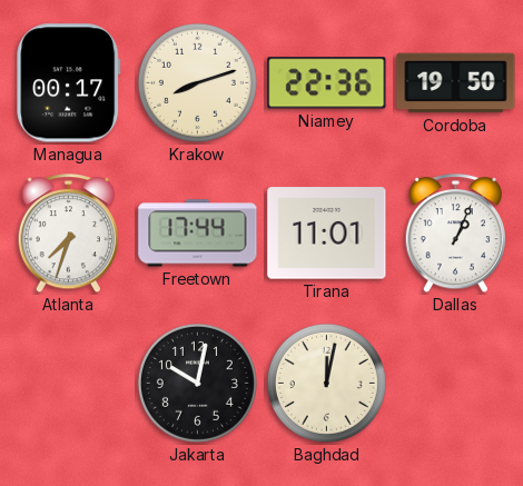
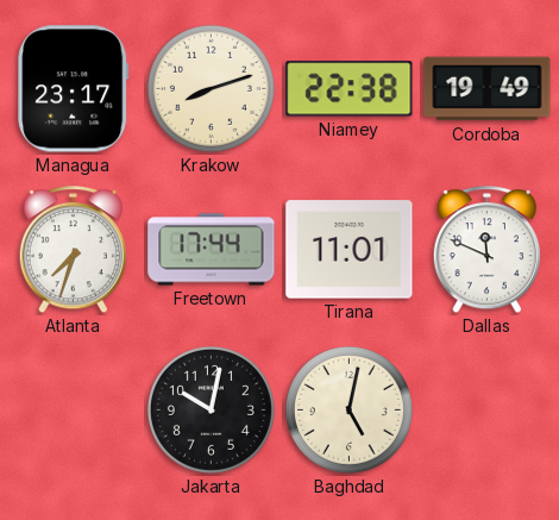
Managua: 00:17 -> 23:17 (74, 89)
Niamey: 22:36 -> 22:38 (350, 89)
Cordoba: 19:50 -> 19:49 (488, 89)
Dallas: 1:04 -> 11:49 (486, 250)
Baghdad: 12:02 -> 5:02 (348, 409)
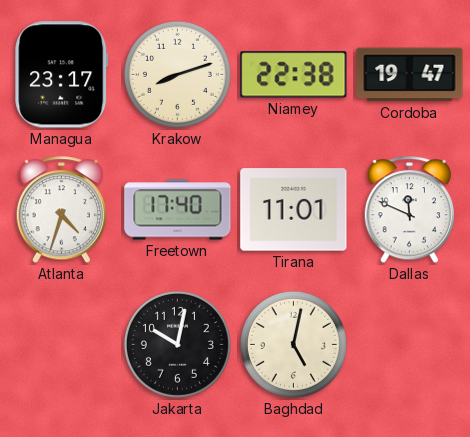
Cordoba: 19:49 -> 19:47 (410, 75)
Atlanta: 7:33 -> 4:33 (61, 210)
Freetown: 17:44 -> 17:40 (178, 210)
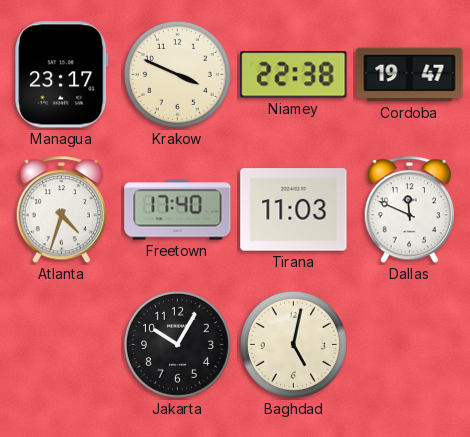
Krakow: 8:12 -> 3:49 (177, 74)
Tirana: 11:01 -> 11:03 (294, 210)
Jakarta: 10:02 -> 10:05 (177, 344)
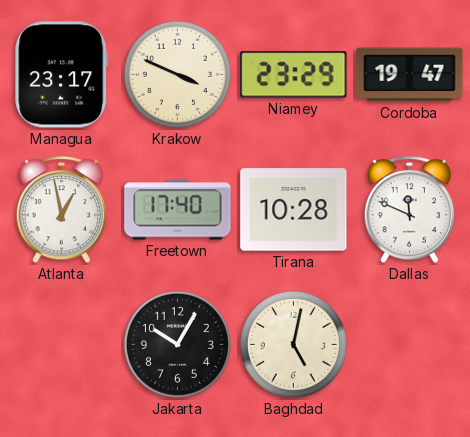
Niamey: 22:38 -> 23:29 (294, 75)
Atlanta: 4:33 -> 12:58 (61, 210)
Tirana: 11:03 -> 10:28 (294, 210)
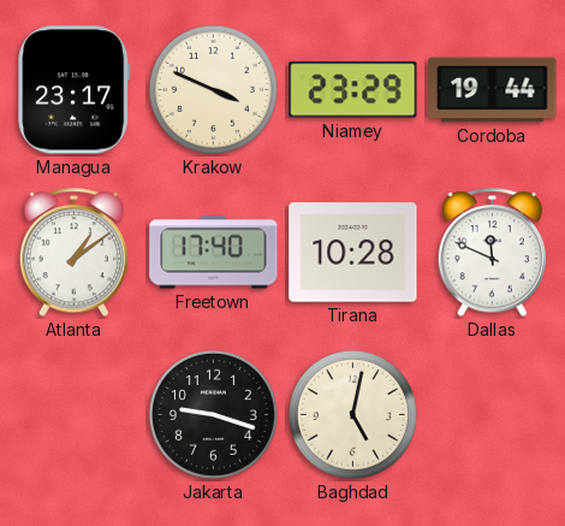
Cordoba: 19:47 -> 19:44 (493, 90)
Atlanta: 12:58 -> 1:09 (73, 253)
Jakarta: 10:05 -> 9:18 (213, 414)
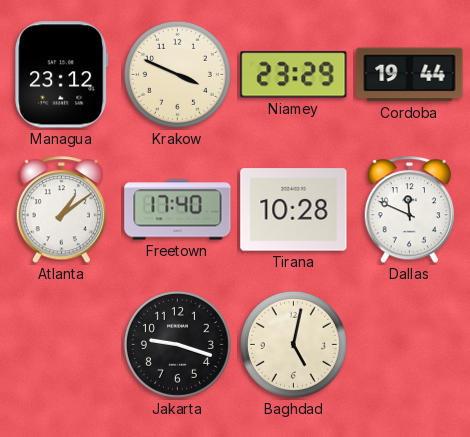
Managua: 23:17 -> 23:12 (62, 75)
